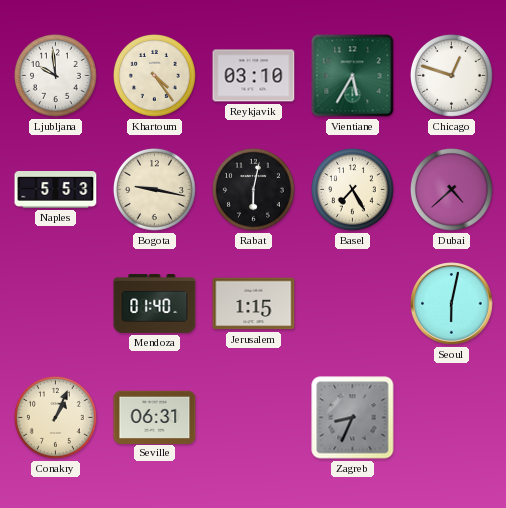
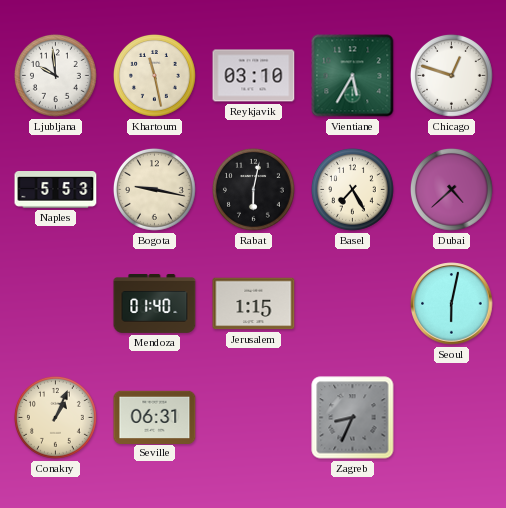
Khartoum: 4:24 -> 11:28 (155, 76)
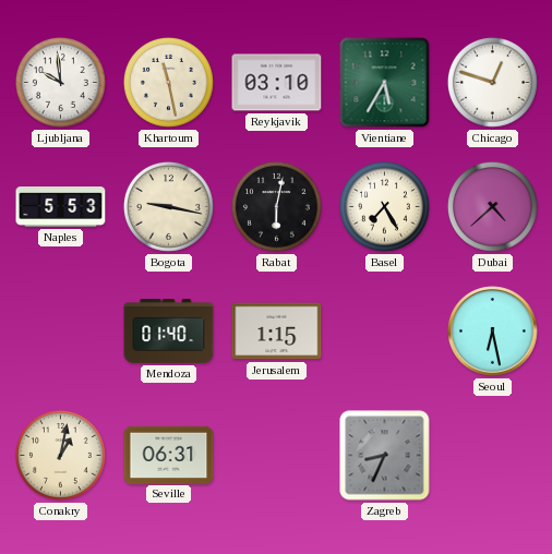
Seoul: 6:02 -> 6:28 (493, 332)
Conakry: 1:04 -> 1:02 (61, 456)
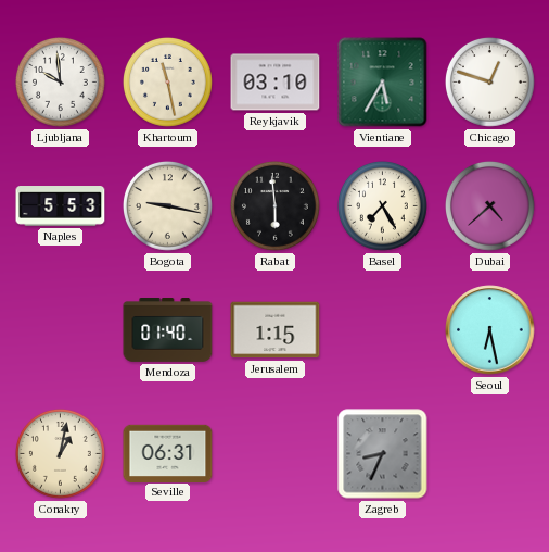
Rabat: 6:02 -> 5:59 (276, 206)
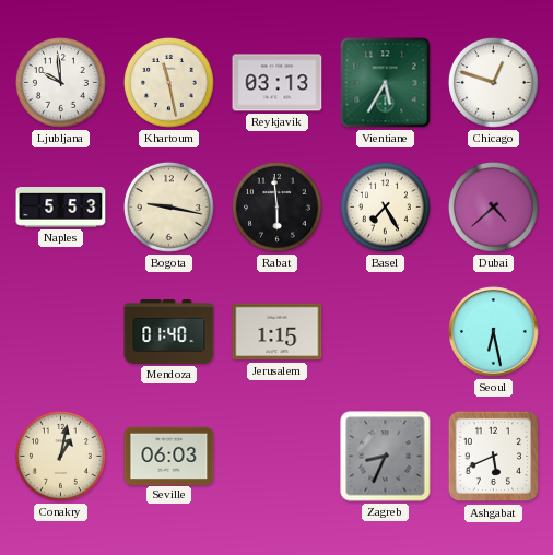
Reykjavik: 03:10 -> 03:13 (278, 83)
Seville: 06:31 -> 06:03 (169, 456)
Ashgabat: none -> 5:41 (494, 457)
